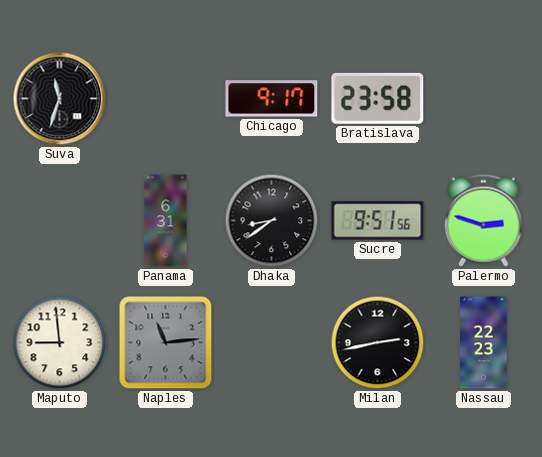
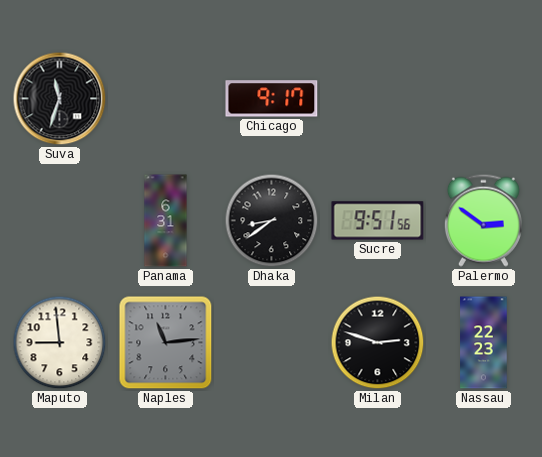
Bratislava: 23:58 -> none (378, 98)
Palermo: 2:48 -> 2:51 (483, 220)
Milan: 2:43 -> 2:48 (378, 343)
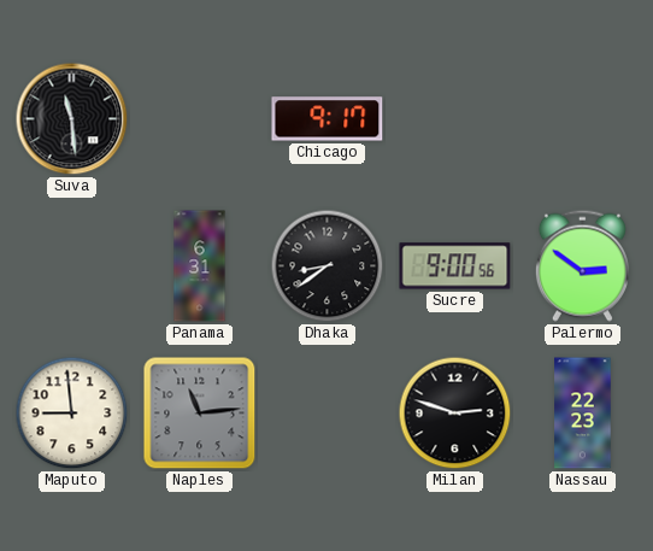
Suva: 11:33 -> 11:29 (72, 119)
Sucre: 9:51 -> 9:00 (455, 266)
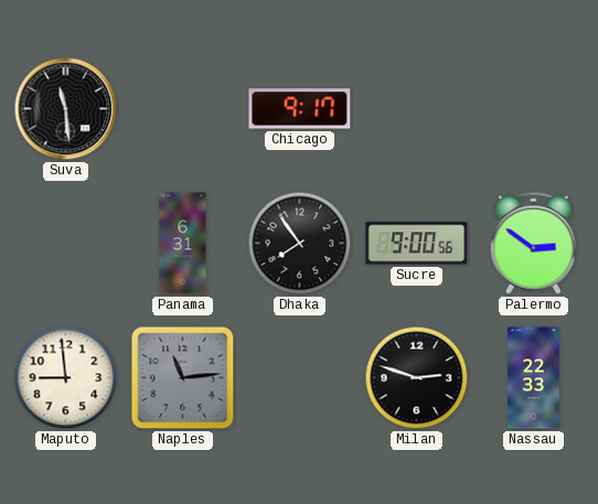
Dhaka: 8:39 -> 7:54 (300, 244)
Nassau: 22:23 -> 22:33 (534, 378)
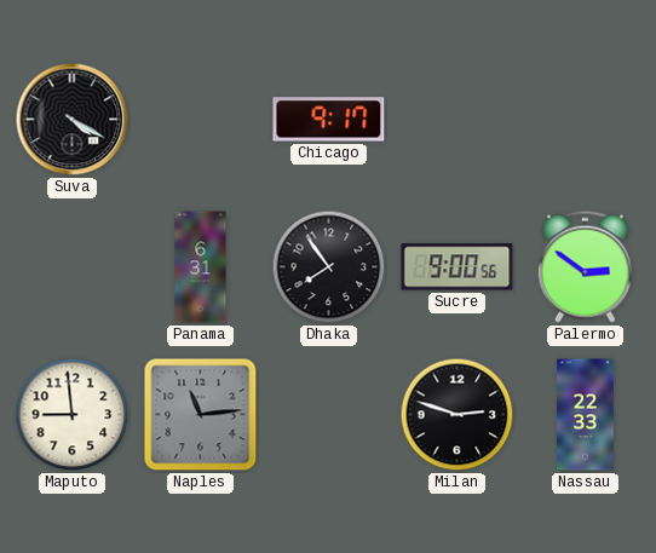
Suva: 11:29 -> 4:20 (73, 120)
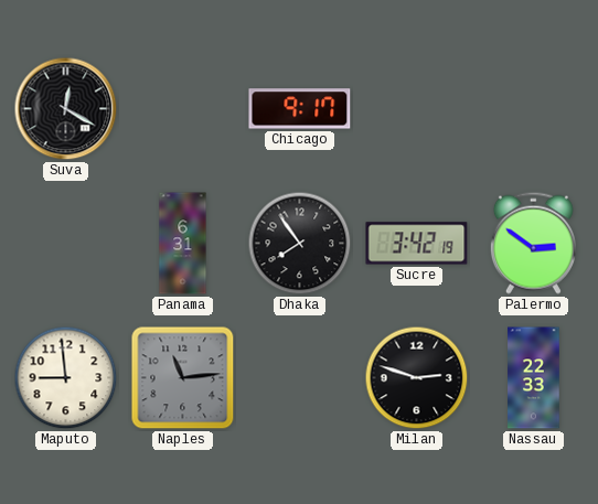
Suva: 4:20 -> 12:20 (66, 109)
Sucre: 9:00 -> 3:42 (417, 244)
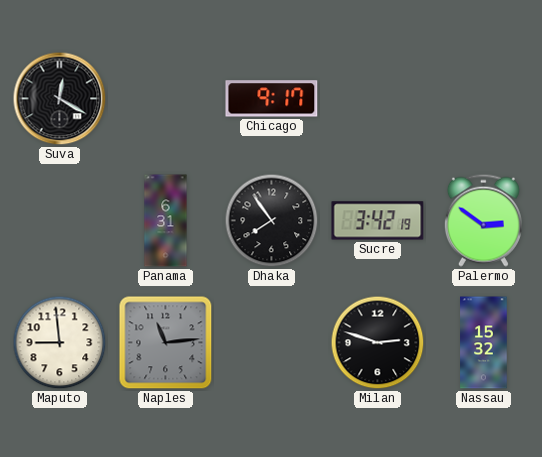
Nassau: 22:33 -> 15:32 (484, 343)
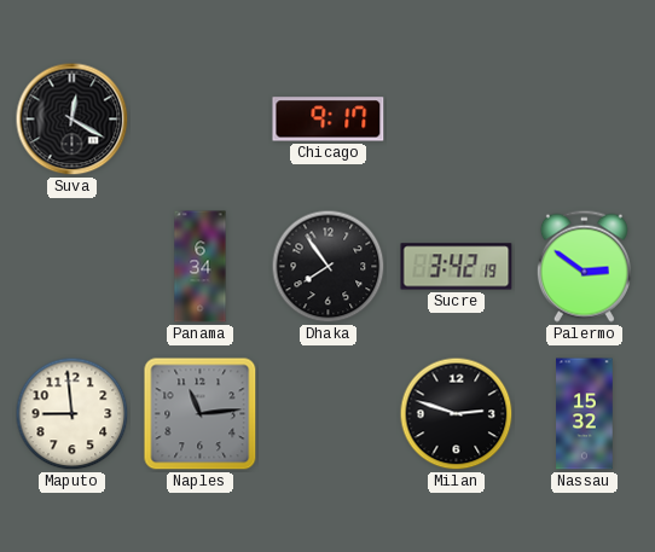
Panama: 6:31 -> 6:34 (201, 267)
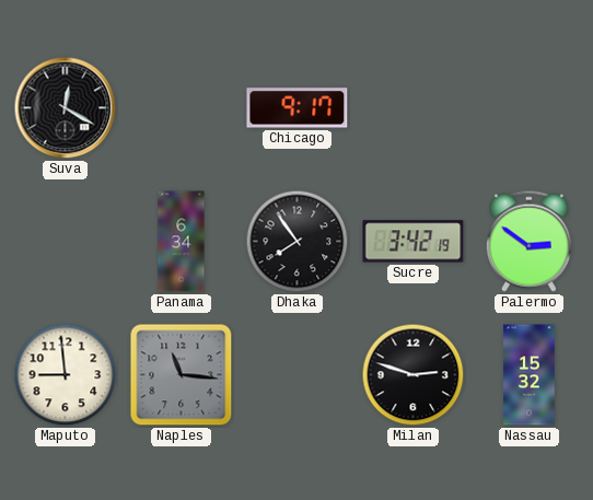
Naples: 11:14 -> 11:16 (182, 375)
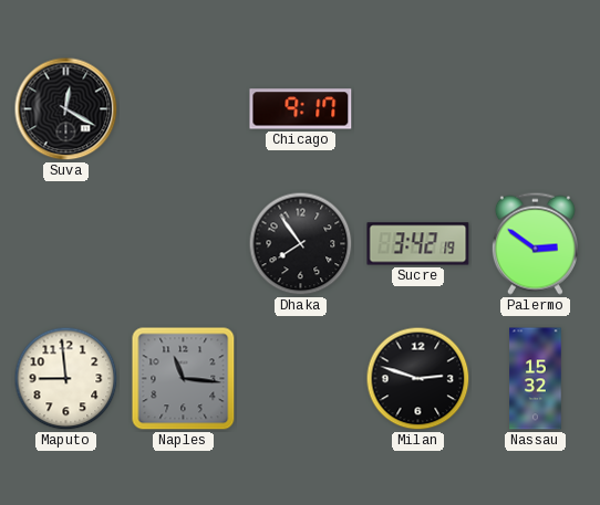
Panama: 6:34 -> none (182, 242)
